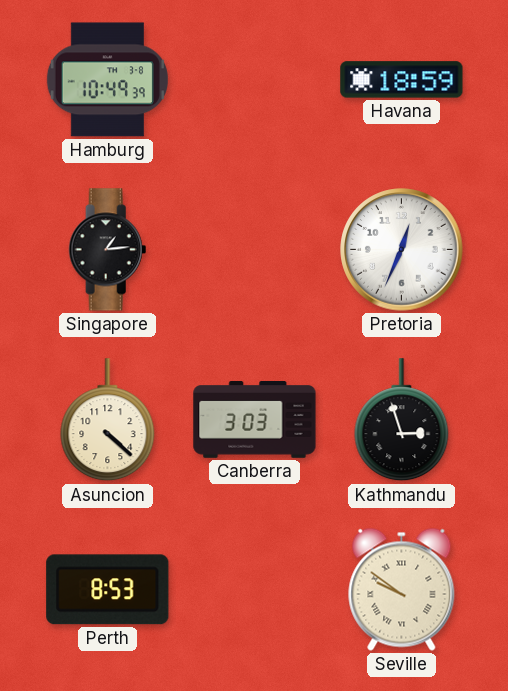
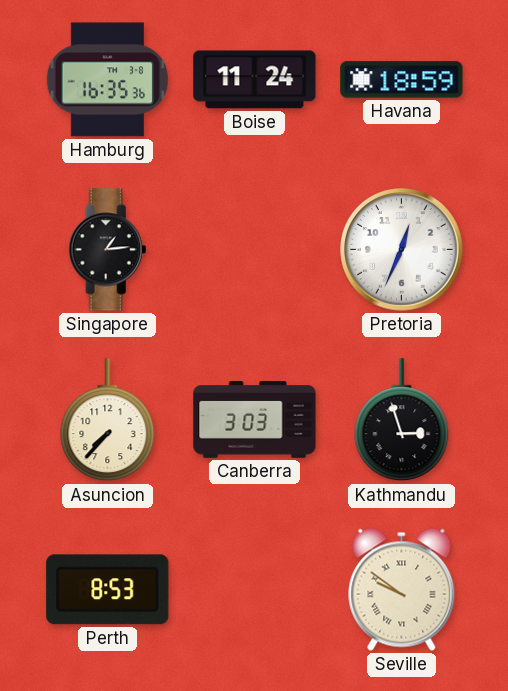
Hamburg: 10:49 -> 16:35 (107, 80)
Boise: none -> 11:24 (255, 80)
Asuncion: 4:22 -> 7:37 (108, 420)
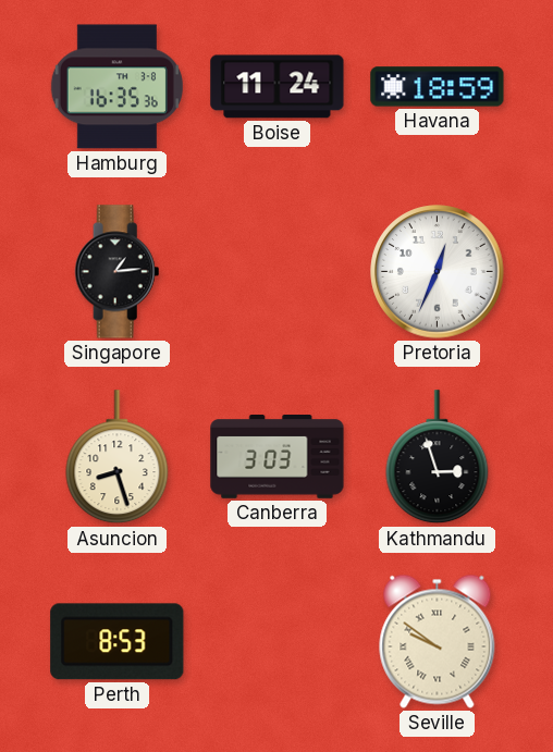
Asuncion: 7:37 -> 8:27 (118, 457)
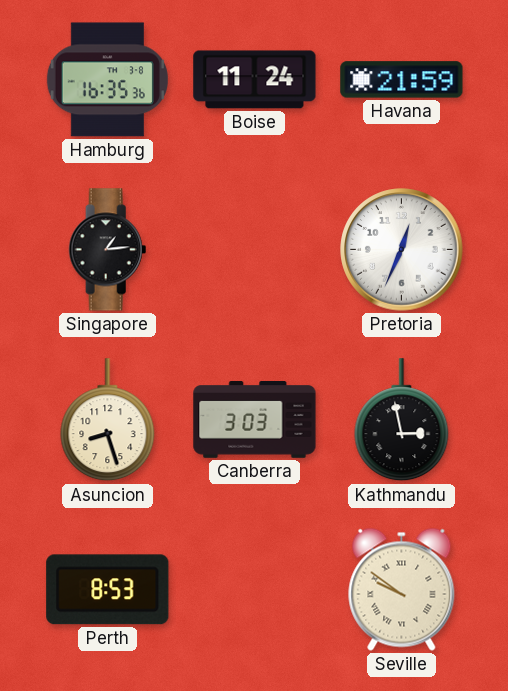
Havana: 18:59 -> 21:59 (402, 80)
Kathmandu: 2:57 -> 2:58 (402, 420)
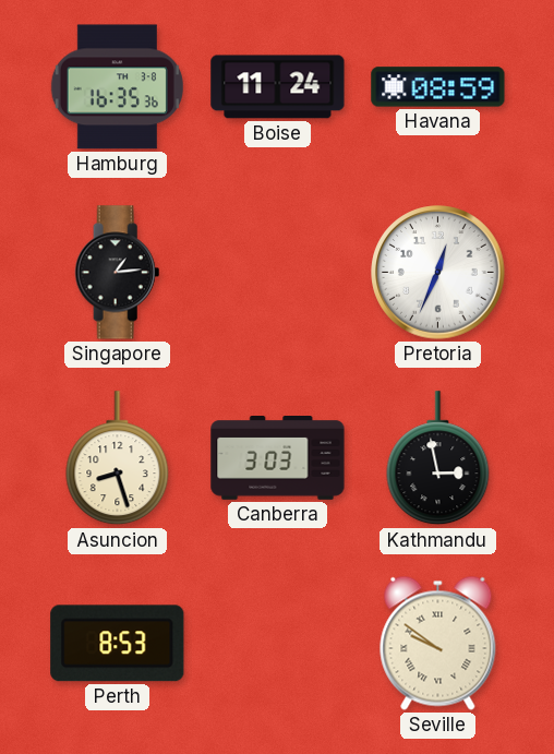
Havana: 21:59 -> 08:59 (438, 87)
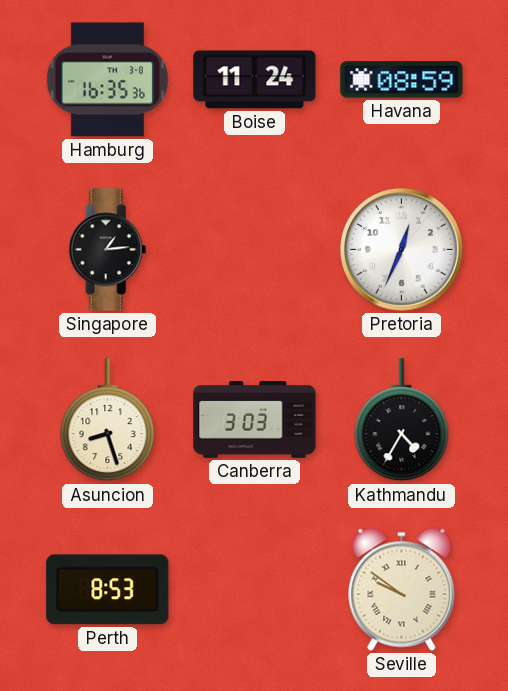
Kathmandu: 2:58 -> 4:35 (402, 420)
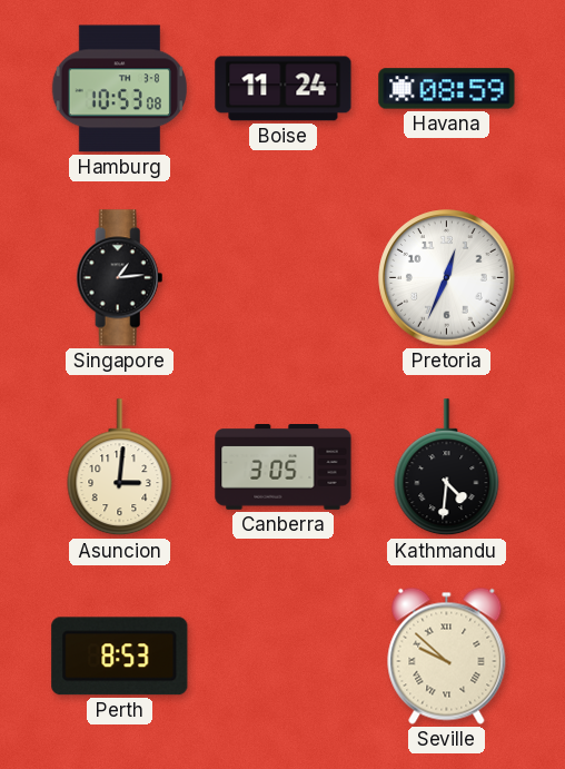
Hamburg: 16:35 -> 10:53 (119, 89)
Asuncion: 8:27 -> 3:01 (120, 467)
Canberra: 3:03 -> 3:05 (284, 467)
Kathmandu: 4:35 -> 4:31 (447, 467)
Seville: 9:51 -> 9:52 (447, 655)
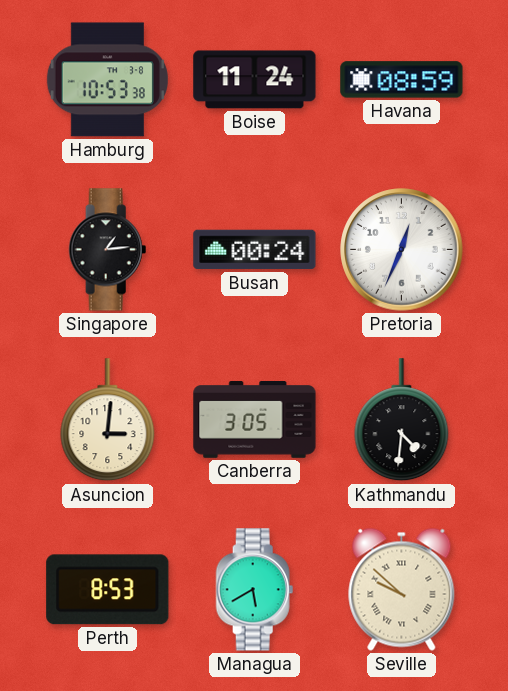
Hamburg: 10:53:08 -> 10:53:38 (107, 80)
Busan: none -> 00:24 (255, 250)
Managua: none -> 5:40 (255, 590)
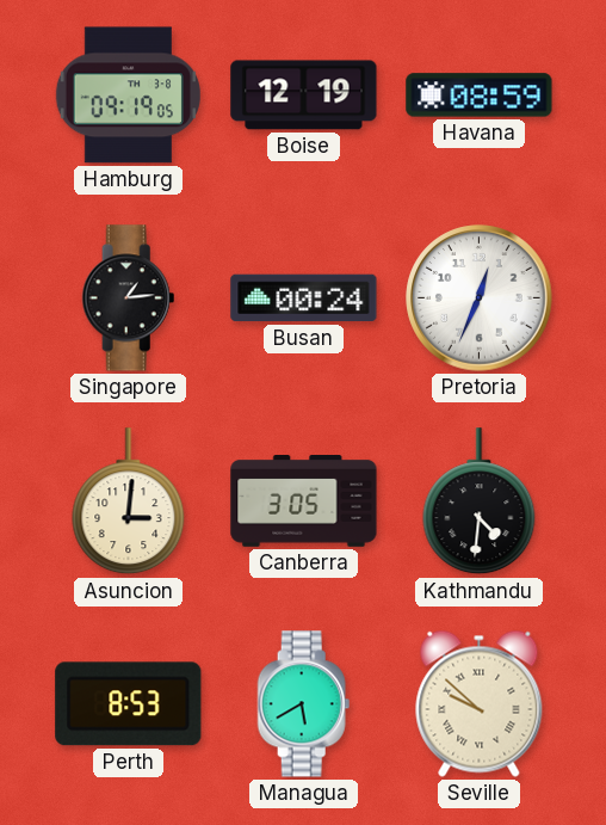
Hamburg: 10:53 -> 09:19 (128, 96)
Boise: 11:24 -> 12:19 (304, 96)
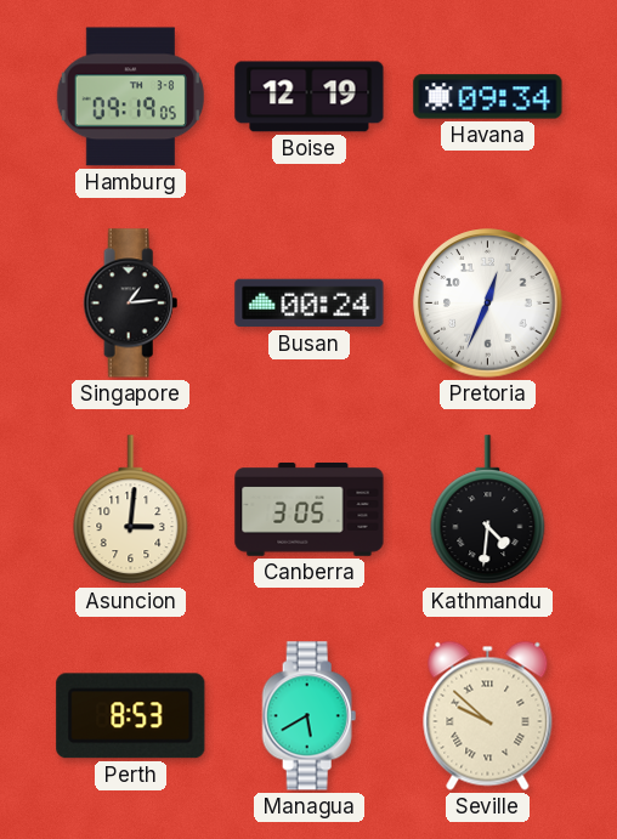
Havana: 08:59 -> 09:34 (488, 97)
